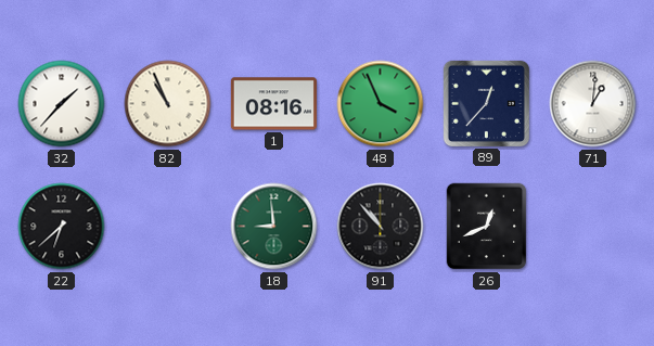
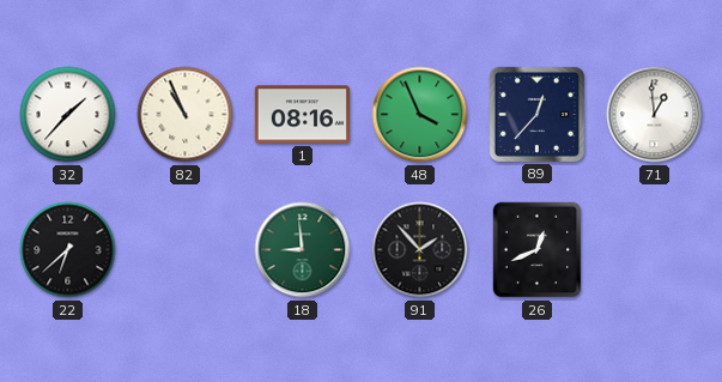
71: 1:01 -> 12:59 (655, 115)
91: 10:53 -> 1:53 (420, 250)
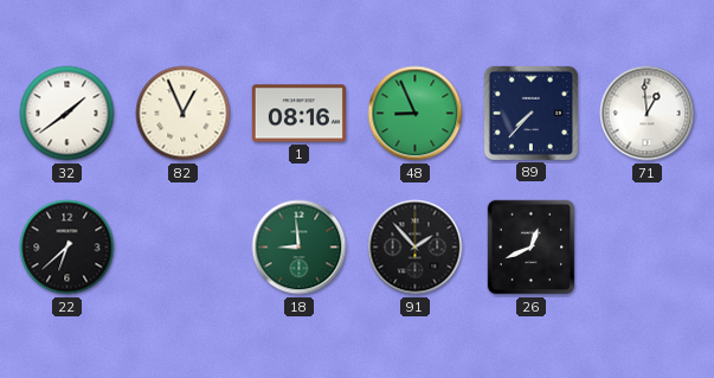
32: 1:37 -> 1:39 (67, 114)
82: 10:56 -> 12:56 (184, 114)
48: 3:56 -> 8:56 (416, 114)
89: 12:37 -> 7:37 (530, 113)
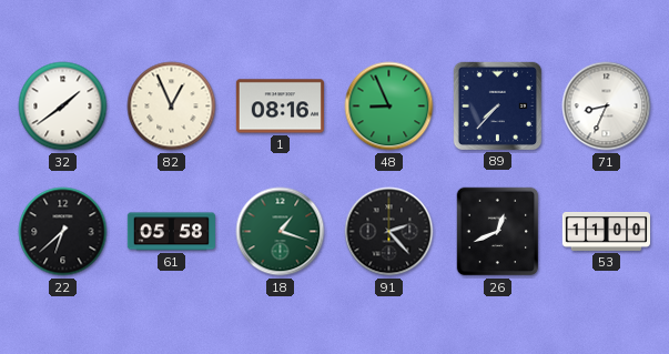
71: 12:59 -> 8:34 (607, 107)
61: none -> 05:58 (171, 232)
18: 8:59 -> 1:18 (281, 232)
91: 1:53 -> 2:23 (389, 232)
53: none -> 11:00 (606, 231)
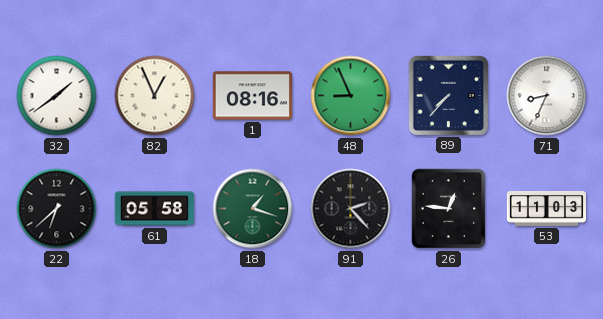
26: 12:41 -> 12:46 (449, 209)
53: 11:00 -> 11:03 (546, 208)
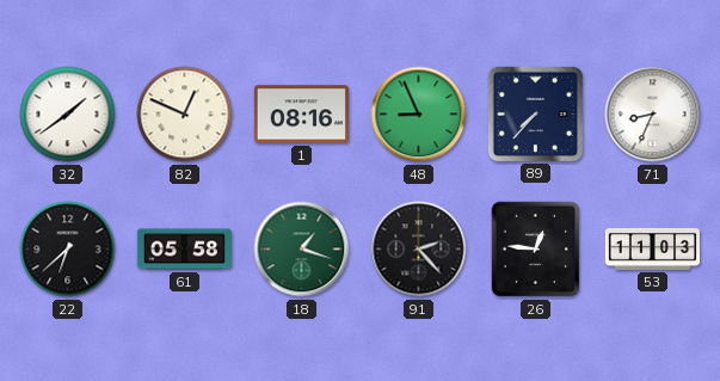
82: 12:56 -> 12:49 (185, 115)
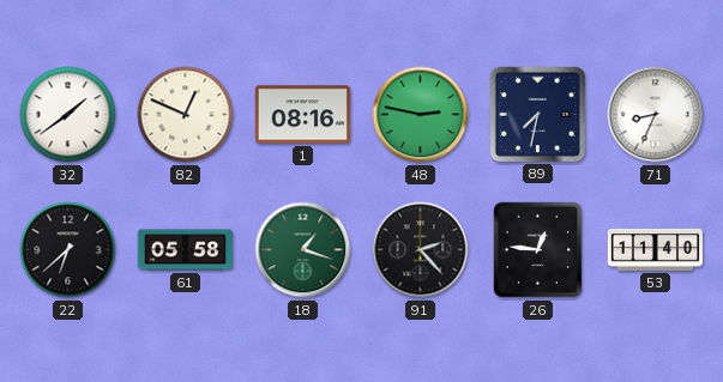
48: 8:56 -> 2:47 (421, 115)
89: 7:37 -> 7:32 (537, 114)
53: 11:03 -> 11:40 (655, 249)
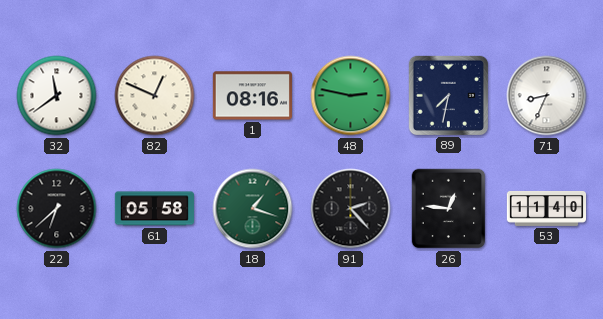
32: 1:39 -> 11:39 (57, 96)
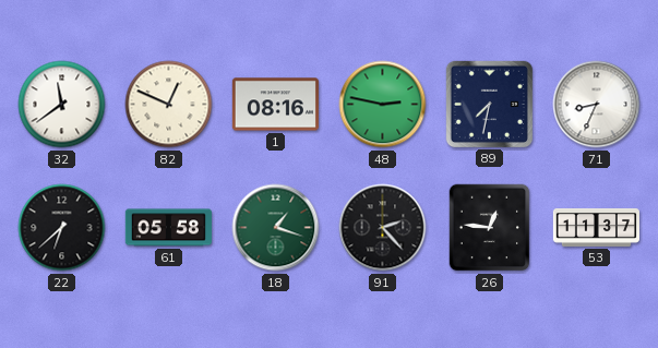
53: 11:40 -> 11:37 (596, 227)
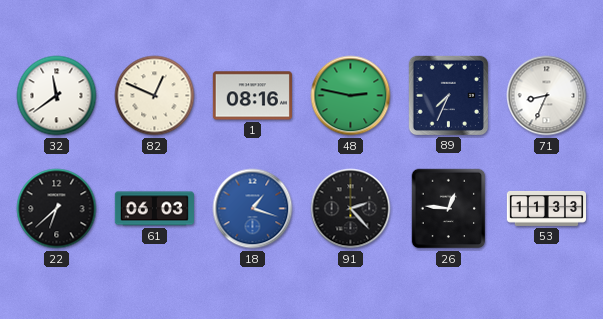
89: 7:32 -> 7:34 (448, 95)
61: 05:58 -> 06:03 (154, 209)
18 dial: green -> blue (253, 209)
53: 11:37 -> 11:33 (546, 208)
